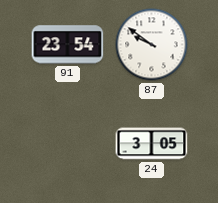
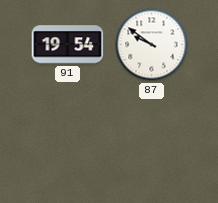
91: 23:54 -> 19:54 (68, 45)
24: 3:05 -> none (152, 144)
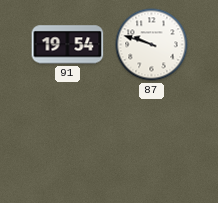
87: 9:51 -> 9:48 (152, 45)
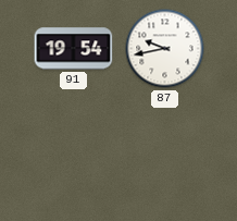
87: 9:48 -> 9:43 (165, 49)
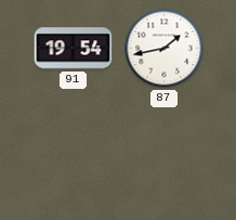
87: 9:43 -> 1:43 (165, 49)
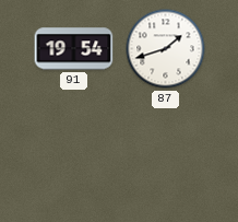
87: 1:43 -> 1:42 (166, 49)
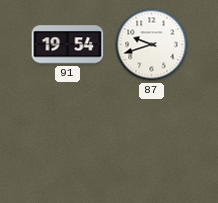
87: 1:42 -> 9:42 (152, 45)
